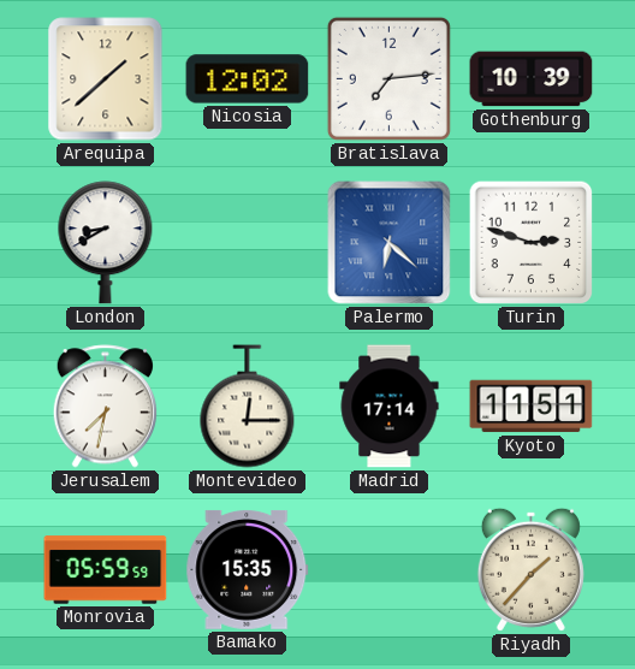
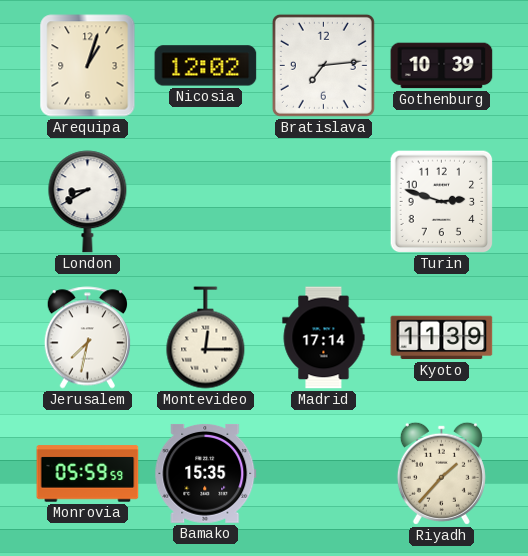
Arequipa: 1:38 -> 1:03 (88, 66)
Palermo: 6:22 -> none (390, 243)
Kyoto: 11:51 -> 11:39 (442, 338)
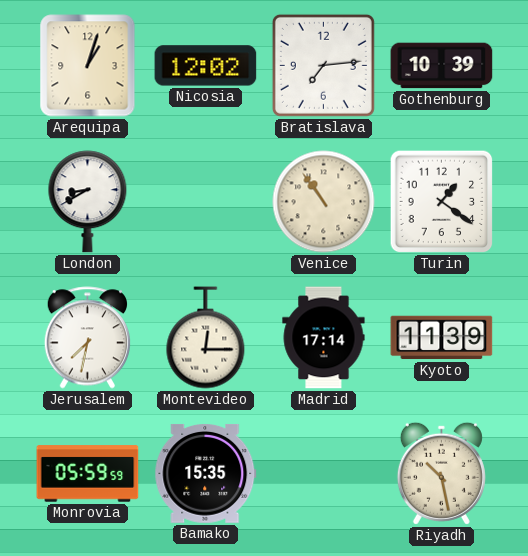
Venice: none -> 10:54 (324, 202)
Turin: 2:48 -> 1:21 (442, 202)
Riyadh: 1:37 -> 10:28 (441, 473)
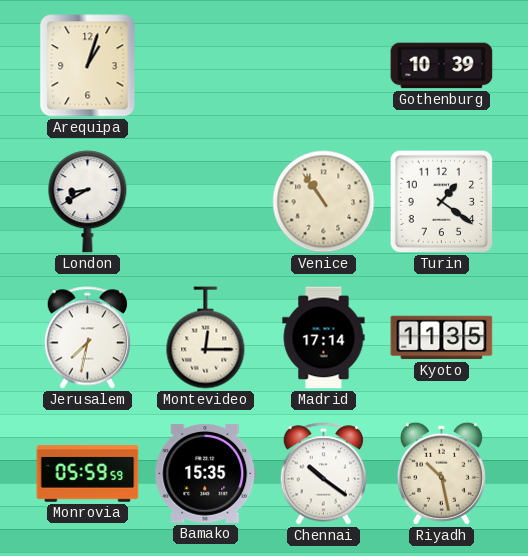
Nicosia: 12:02 -> none (206, 66)
Bratislava: 7:14 -> none (323, 65)
Kyoto: 11:39 -> 11:35 (442, 338)
Chennai: none -> 10:21 (324, 474)
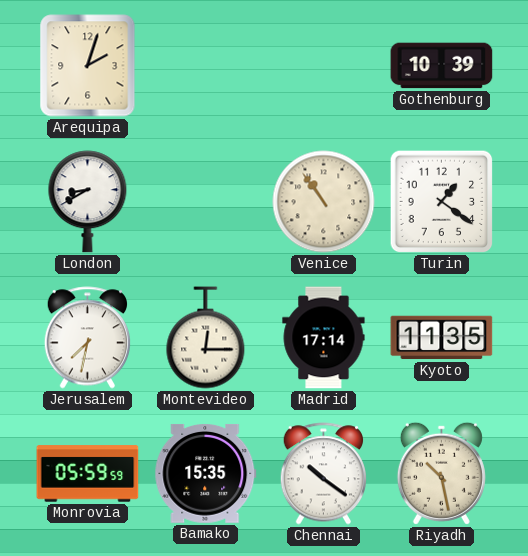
Arequipa: 1:03 -> 2:03 (88, 66)
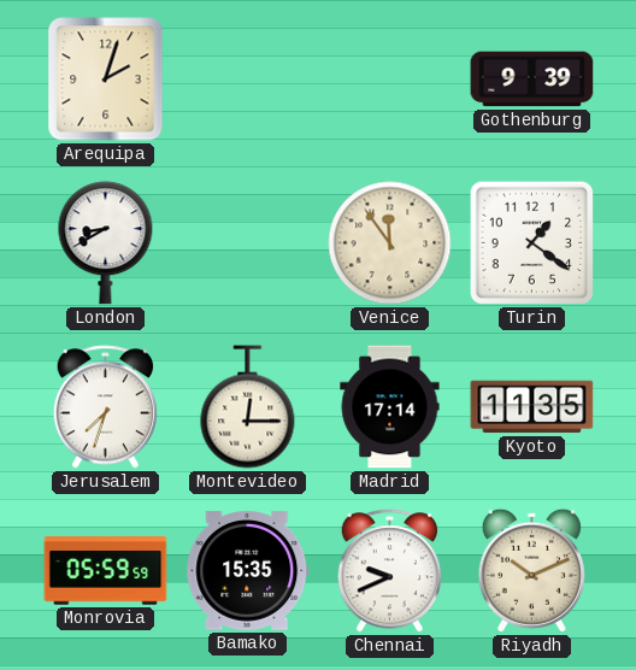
Gothenburg: 10:39 -> 9:39 (532, 80)
Venice: 10:54 -> 11:54 (390, 243)
Jerusalem: 7:32 -> 7:33 (106, 407)
Chennai: 10:21 -> 9:41 (390, 571)
Riyadh: 10:28 -> 10:11 (531, 570)
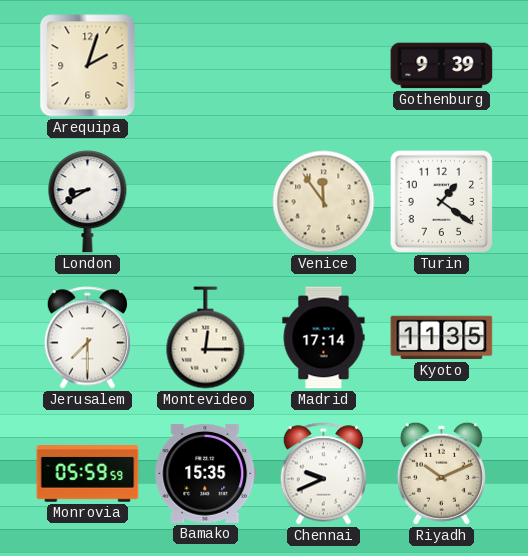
Jerusalem: 7:33 -> 7:30 (88, 338)
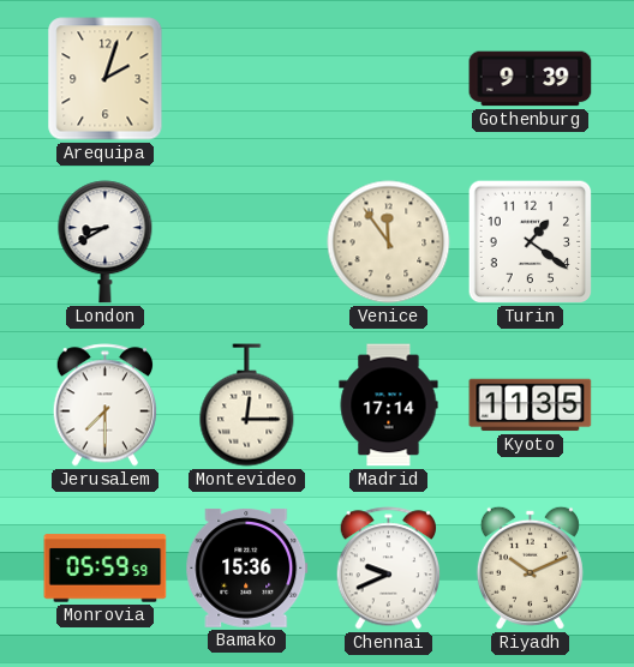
Bamako: 15:35 -> 15:36 (247, 567)
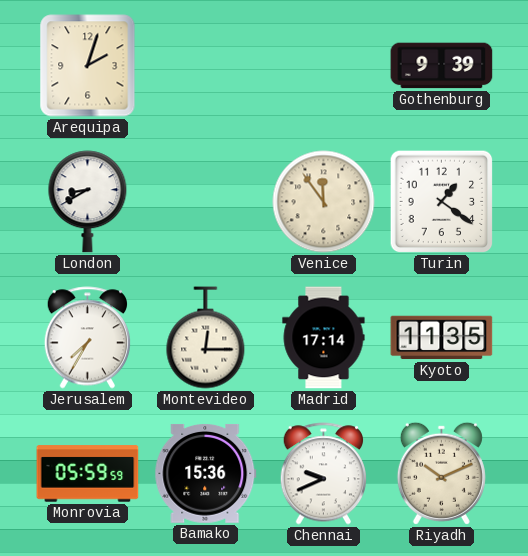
Jerusalem: 7:30 -> 7:35 (88, 338)
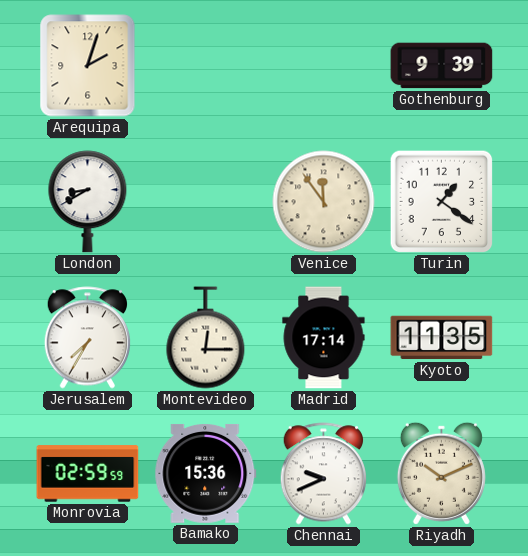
Monrovia: 05:59 -> 02:59 (88, 474)
